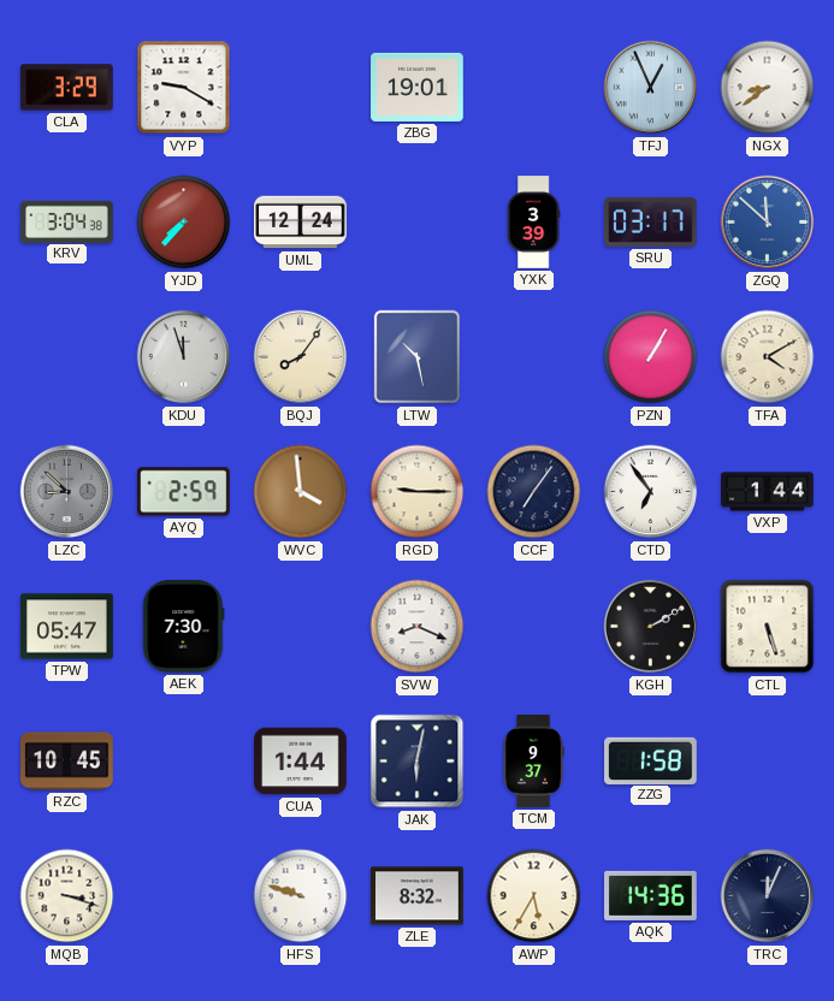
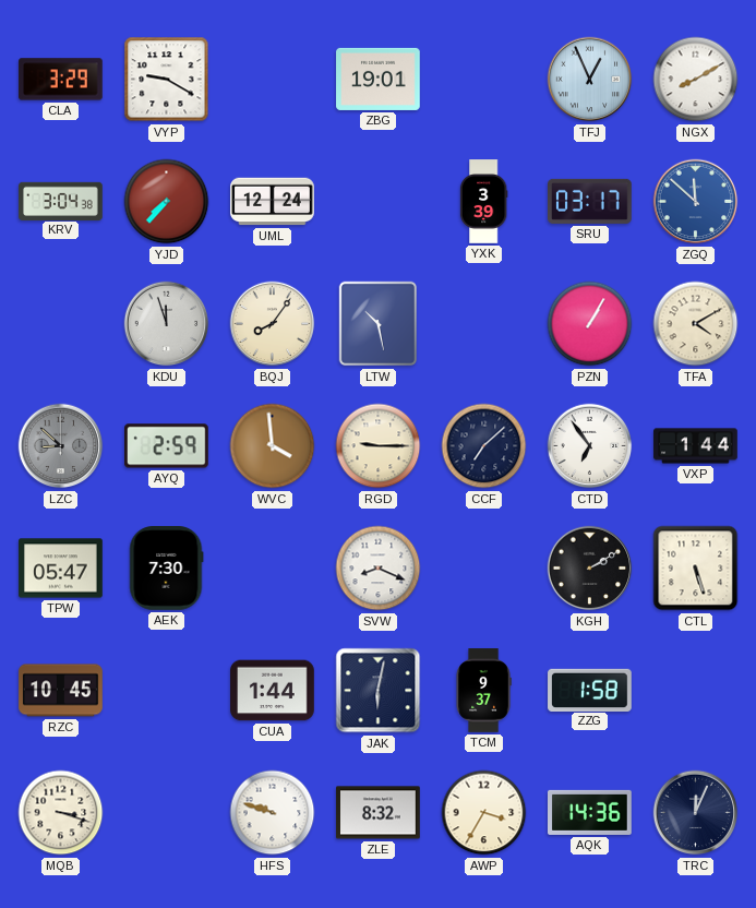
NGX: 8:39 -> 8:10 (696, 80)
CCF: 7:06 -> 7:08 (484, 446)
AWP: 5:35 -> 3:35 (484, 813)
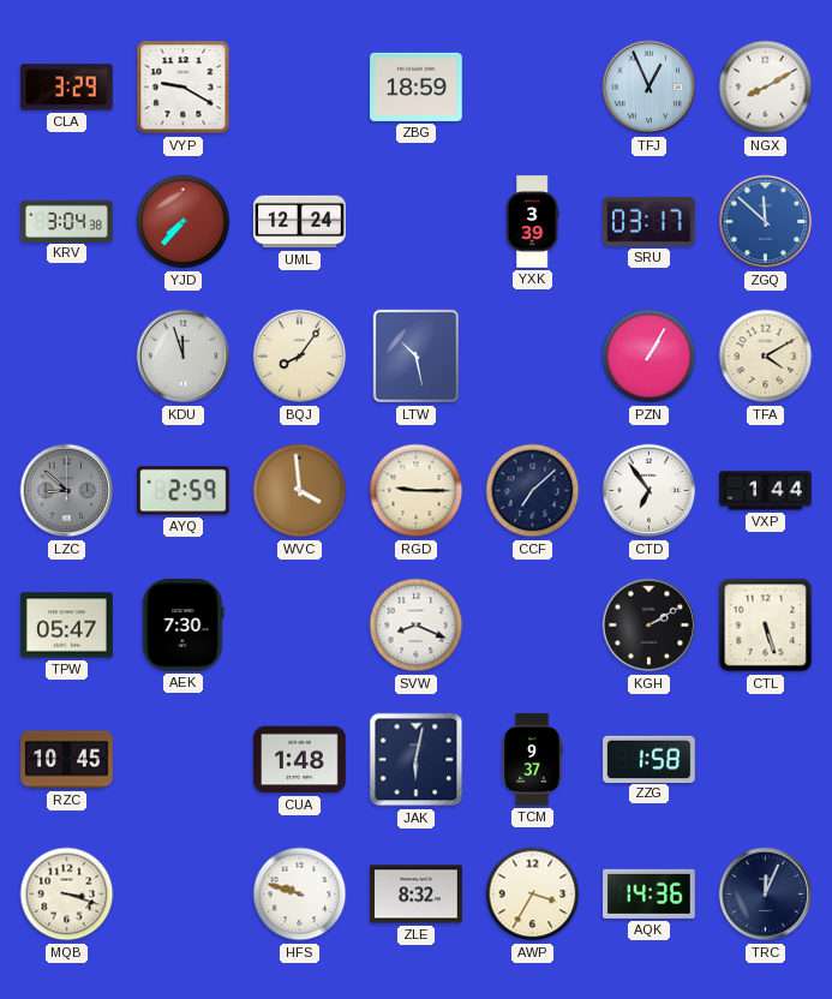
ZBG: 19:01 -> 18:59 (417, 86)
CUA: 1:44 -> 1:48 (300, 760)
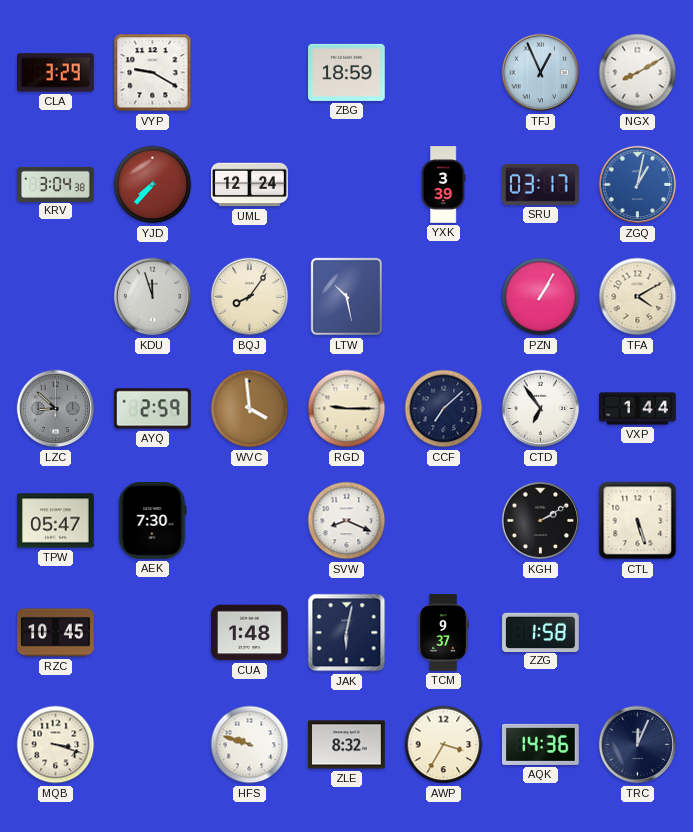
ZGQ: 11:52 -> 1:02 (638, 185)
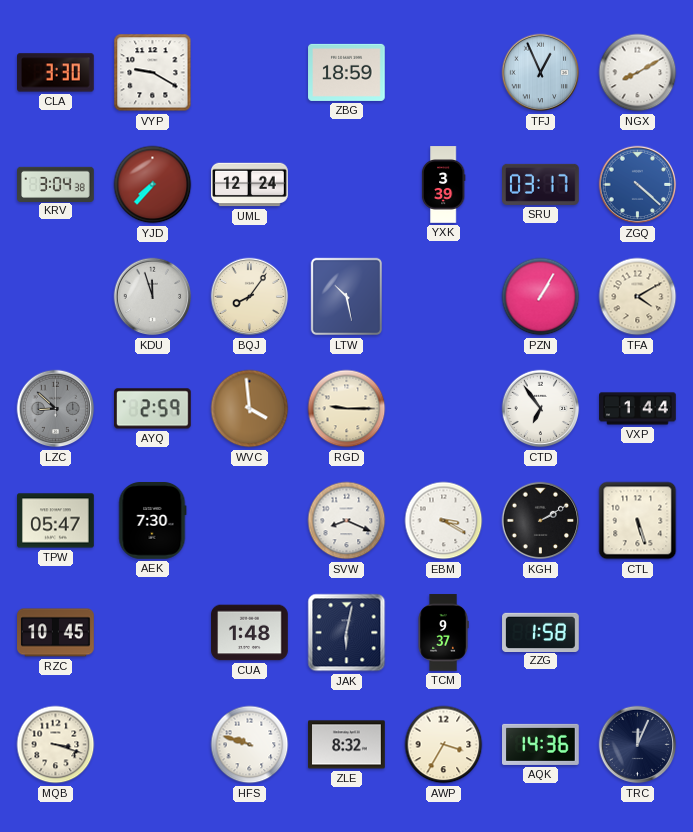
CLA: 3:29 -> 3:30 (56, 73)
ZGQ: 1:02 -> 4:22 (638, 185)
CCF: 7:08 -> none (444, 409)
EBM: none -> 3:20 (444, 521)
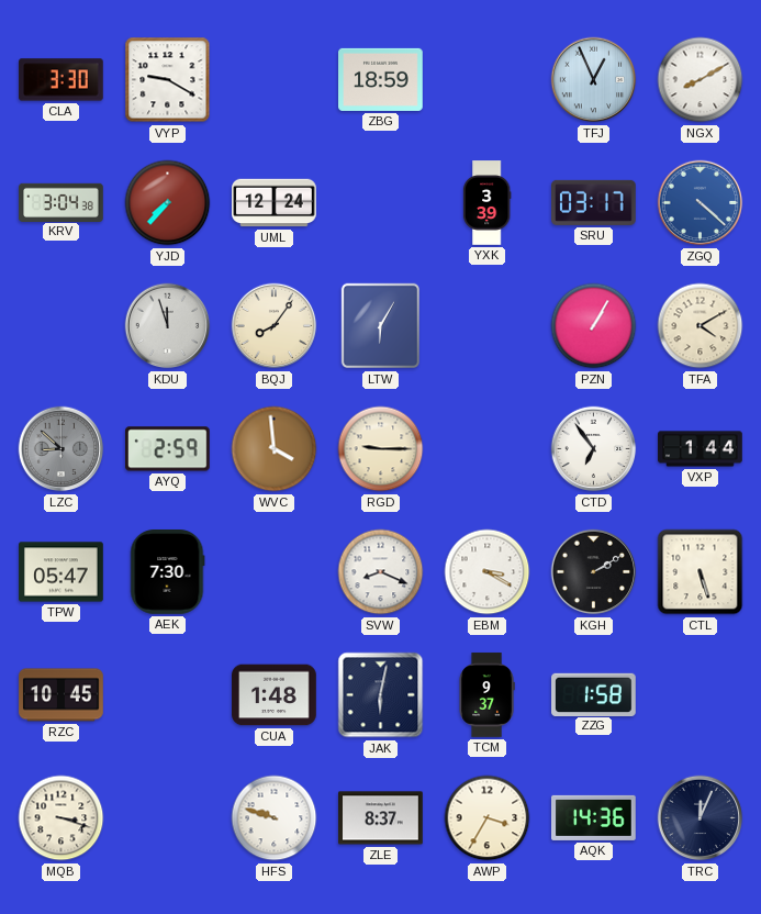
LTW: 10:28 -> 6:05 (381, 326)
ZLE: 8:32 -> 8:37 (381, 818)
